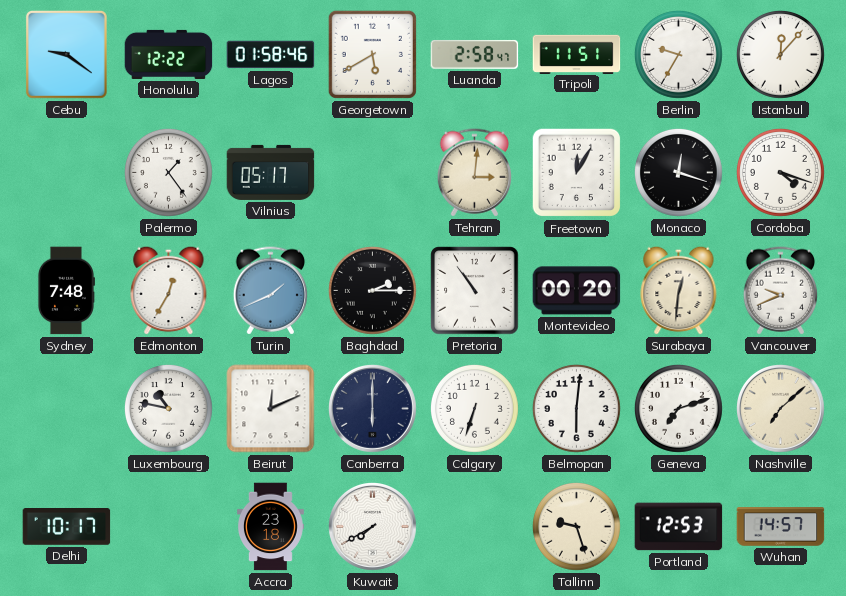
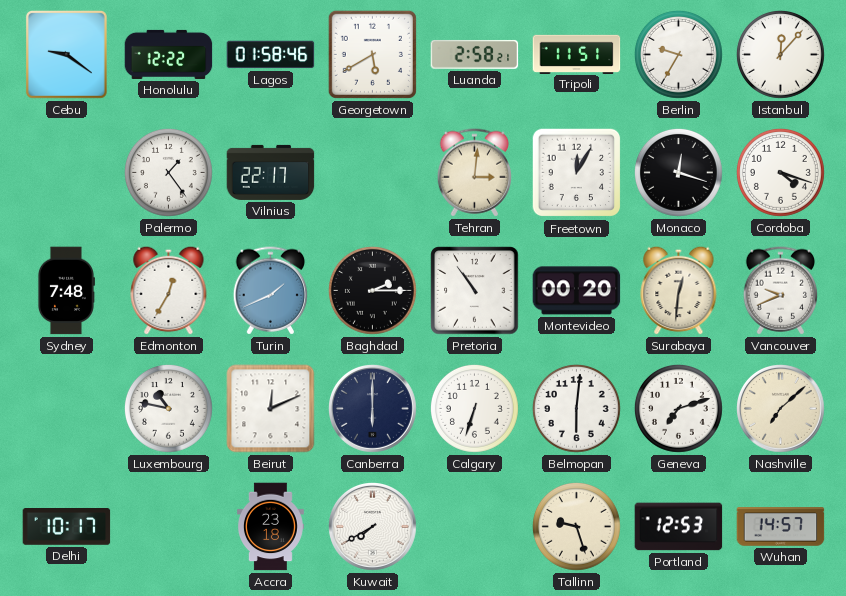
Luanda: 2:58:47 -> 2:58:21 (475, 54)
Vilnius: 05:17 -> 22:17 (271, 172)
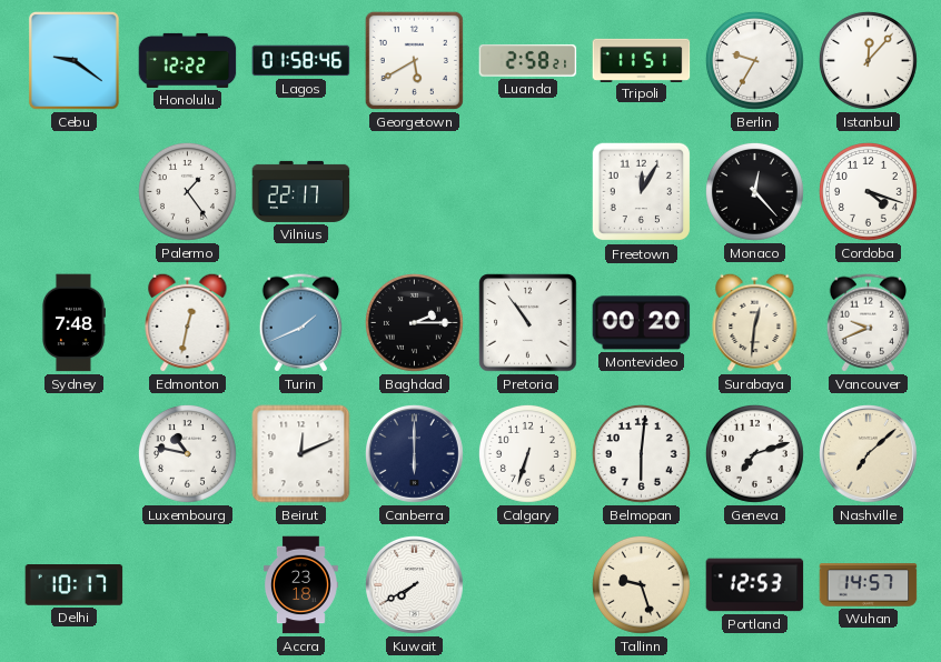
Tehran: 3:01 -> none (474, 173)
Monaco: 12:18 -> 12:23 (754, 191)
Edmonton: 12:35 -> 12:32 (188, 322)
